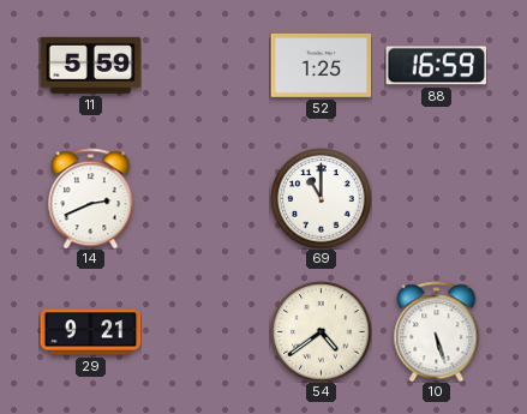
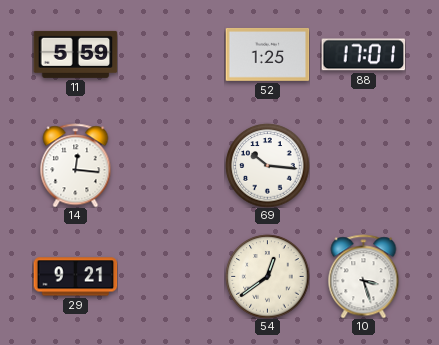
88: 16:59 -> 17:01 (363, 55)
14: 2:41 -> 12:16 (76, 165)
69: 11:00 -> 10:16 (267, 165)
54: 4:39 -> 12:39 (267, 276)
10: 5:27 -> 3:27 (364, 276)
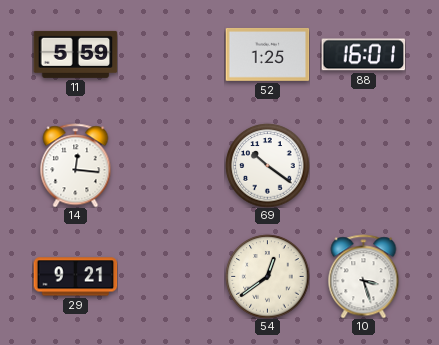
88: 17:01 -> 16:01 (363, 55)
69: 10:16 -> 10:21 (267, 165)
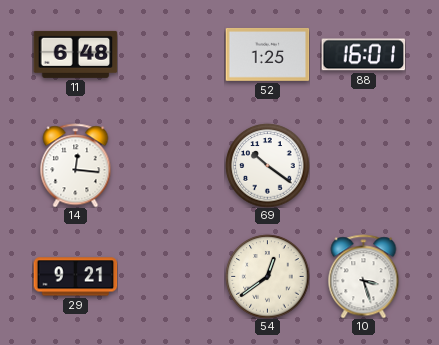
11: 5:59 -> 6:48 (75, 54)
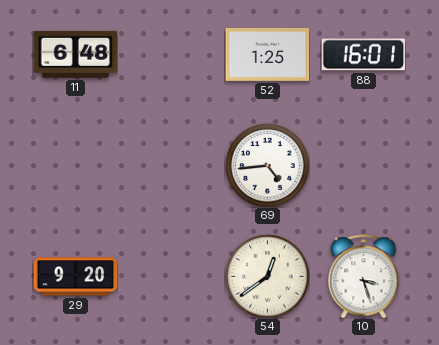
14: 12:16 -> none (76, 165)
69: 10:21 -> 4:44 (267, 165)
29: 9:21 -> 9:20 (75, 277)
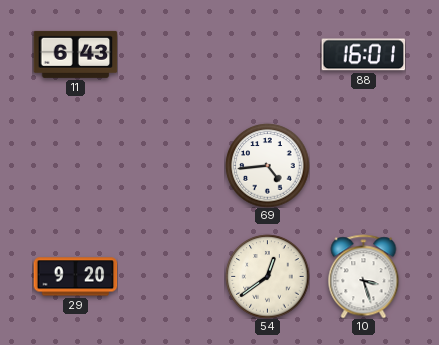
11: 6:48 -> 6:43 (75, 54)
52: 1:25 -> none (267, 54)
